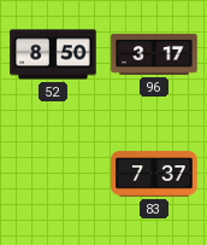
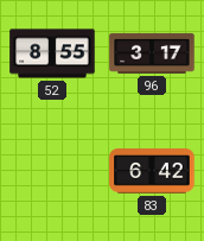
52: 8:50 -> 8:55 (52, 53)
83: 7:37 -> 6:42 (152, 171)
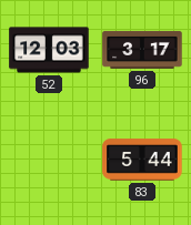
52: 8:55 -> 12:03 (49, 50)
83: 6:42 -> 5:44 (142, 160)
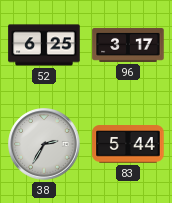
52: 12:03 -> 6:25 (44, 45)
38: none -> 2:35 (44, 144)
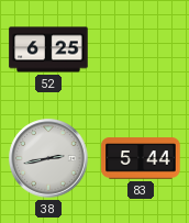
96: 3:17 -> none (128, 45)
38: 2:35 -> 2:43 (48, 158)
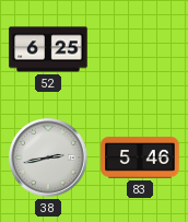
83: 5:44 -> 5:46 (140, 157)
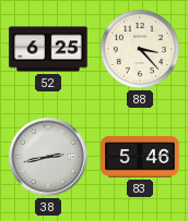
88: none -> 3:23 (140, 49)
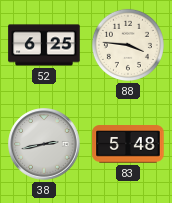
88: 3:23 -> 3:46 (128, 45)
83: 5:46 -> 5:48 (128, 144)
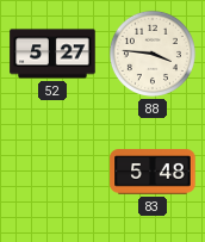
52: 6:25 -> 5:27 (52, 54)
38: 2:43 -> none (44, 144)
